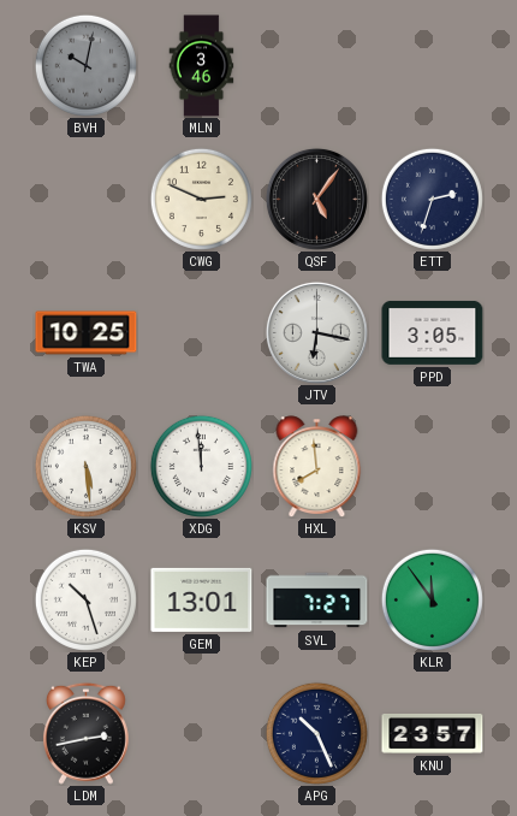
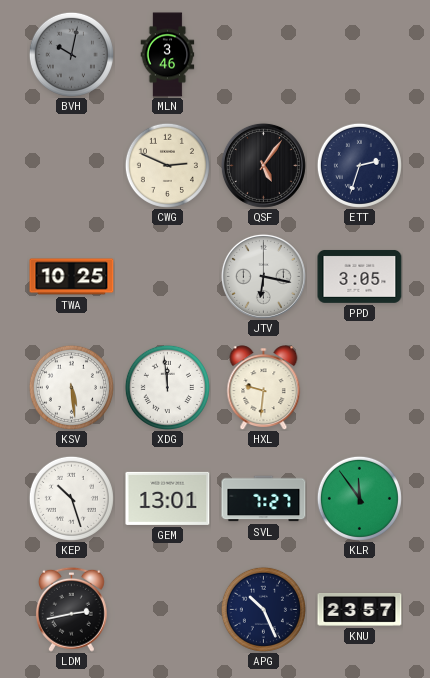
HXL: 7:59 -> 9:31 (264, 388)
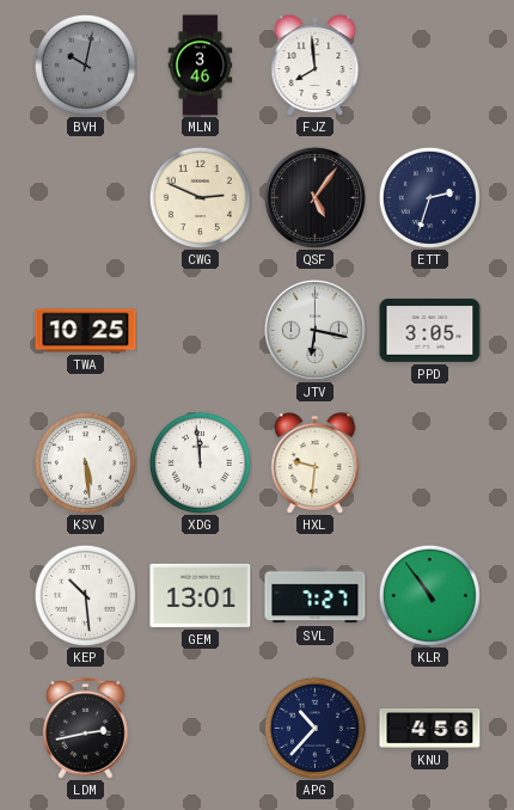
FJZ: none -> 7:59 (316, 66)
KEP: 10:27 -> 10:29 (85, 595)
KLR: 11:54 -> 10:54 (429, 595)
APG: 10:26 -> 10:37 (314, 728)
KNU: 23:57 -> 4:56 (430, 729)
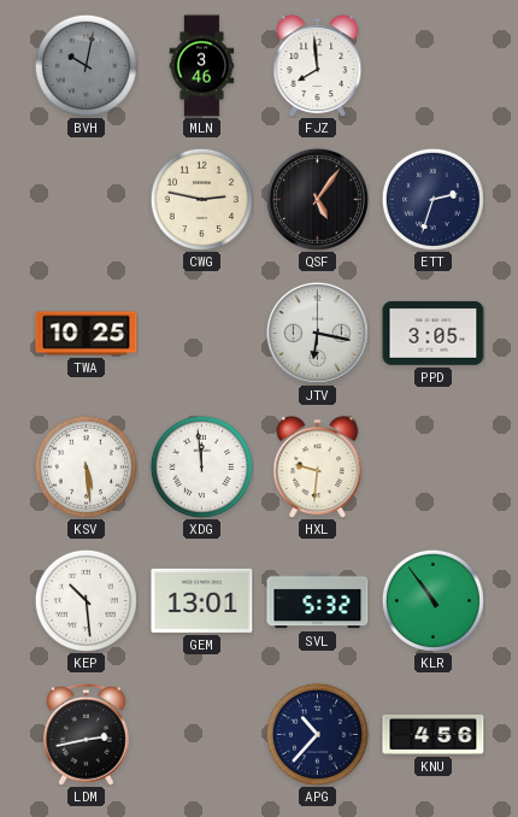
CWG: 2:49 -> 2:47 (201, 199)
SVL: 7:27 -> 5:32 (318, 601)
